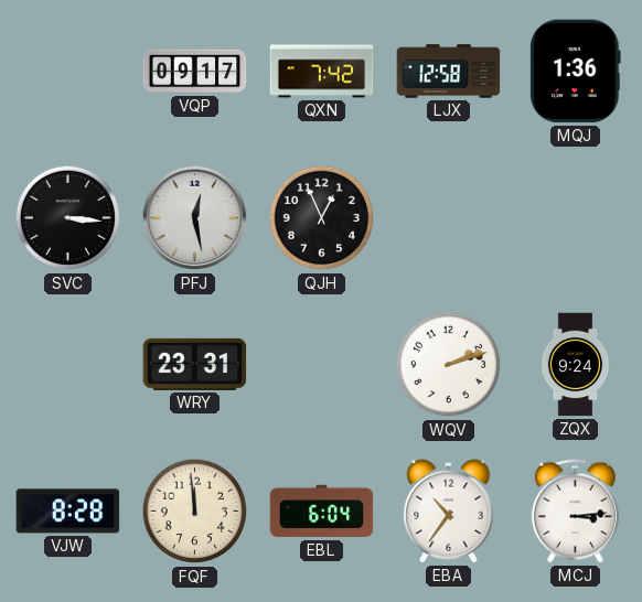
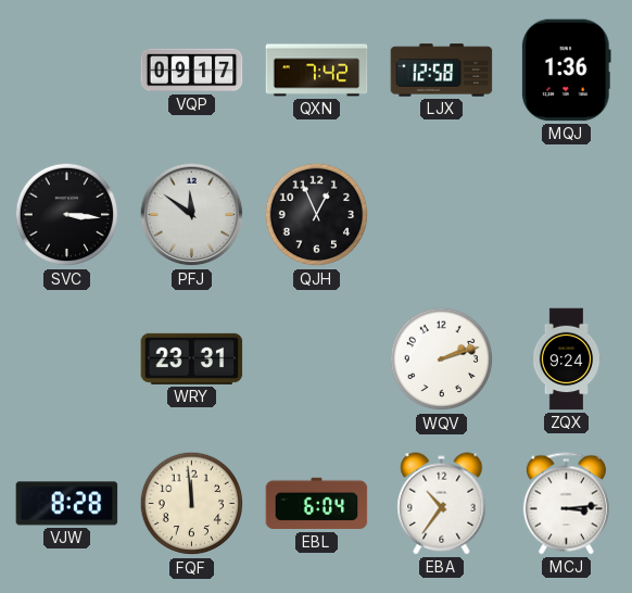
PFJ: 12:28 -> 11:51 (192, 215)
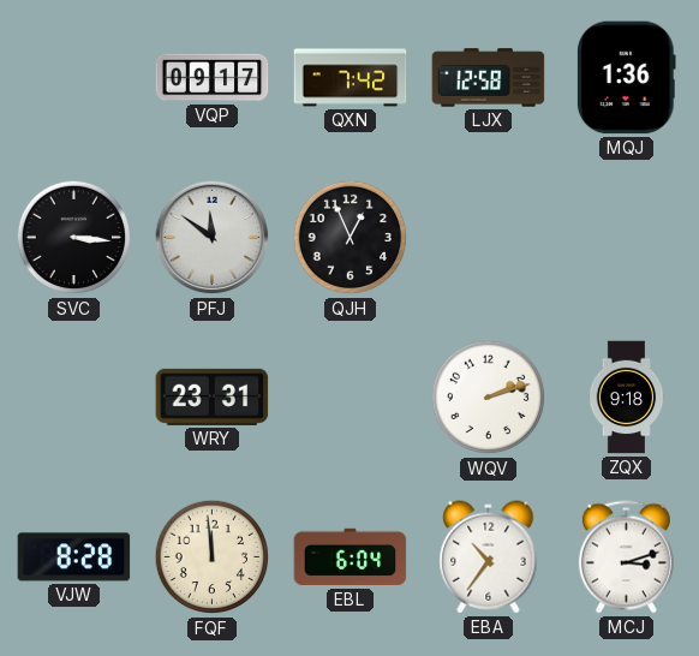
ZQX: 9:24 -> 9:18 (627, 398)
MCJ: 3:14 -> 3:12 (626, 557)
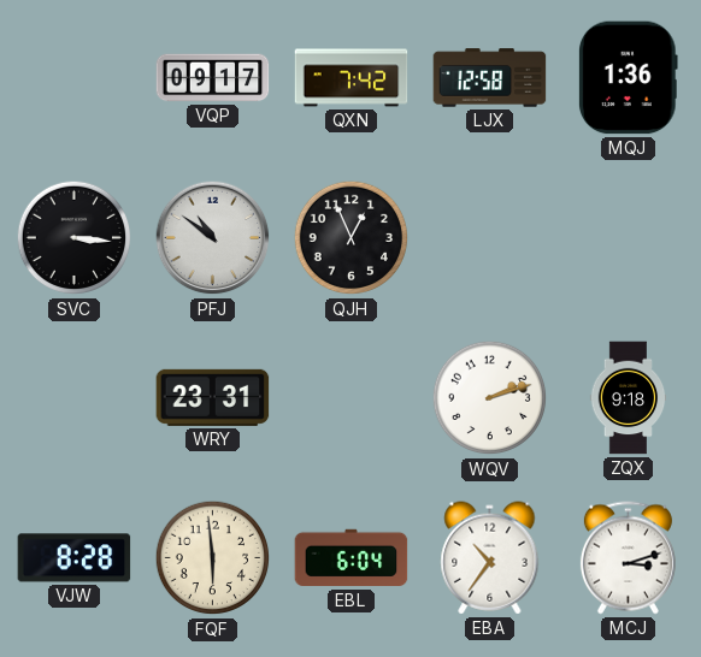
PFJ: 11:51 -> 10:51 (213, 238)
FQF: 11:59 -> 5:59 (213, 558)
